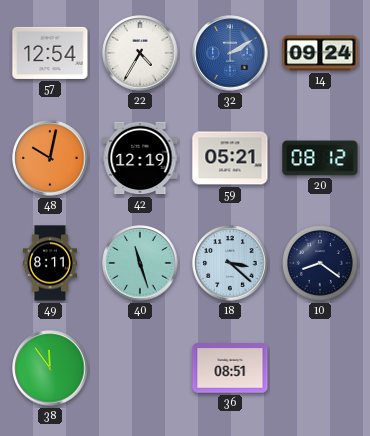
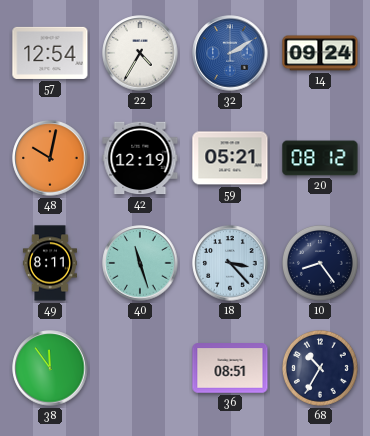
18: 3:22 -> 3:23 (230, 263)
10: 8:21 -> 8:24 (320, 263)
68: none -> 10:35 (320, 368)
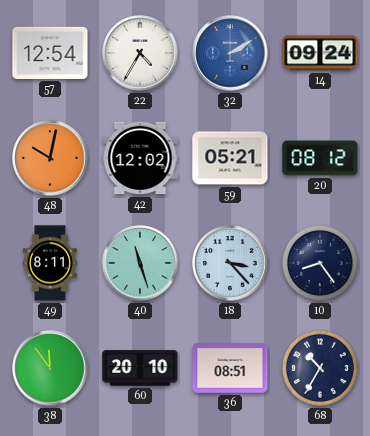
42: 12:19 -> 12:02 (140, 158)
60: none -> 20:10 (140, 368)
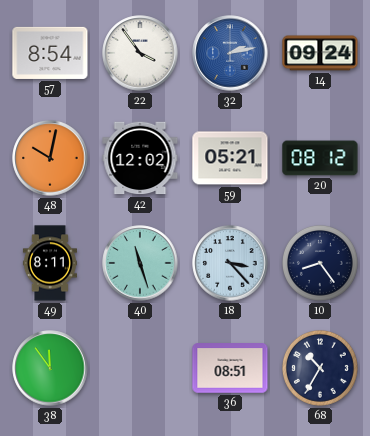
57: 12:54 -> 8:54 (50, 53)
22: 4:35 -> 3:54 (140, 53)
32: 2:10 -> 2:13 (230, 53)
60: 20:10 -> none (140, 368)
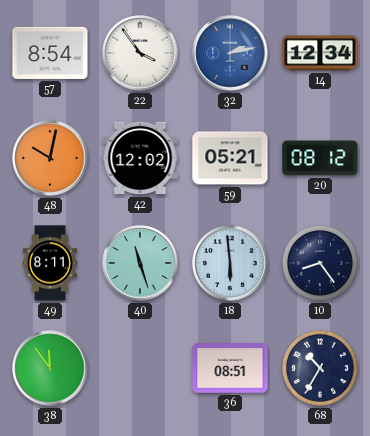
14: 09:24 -> 12:34 (320, 53)
18: 3:23 -> 5:59 (230, 263)
